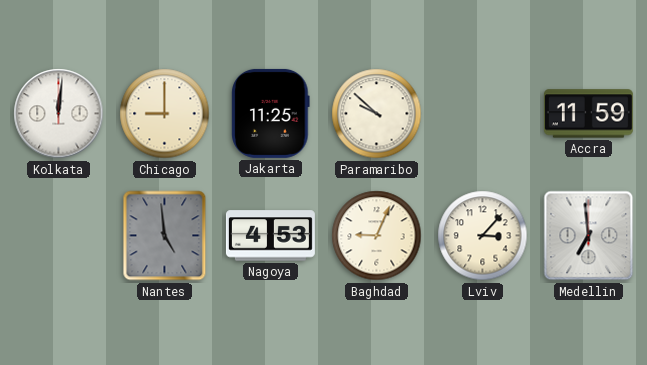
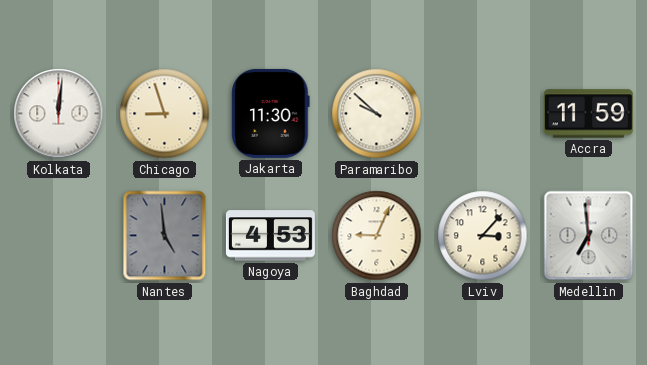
Chicago: 9:00 -> 8:57 (165, 114)
Jakarta: 11:25 -> 11:30 (271, 113)
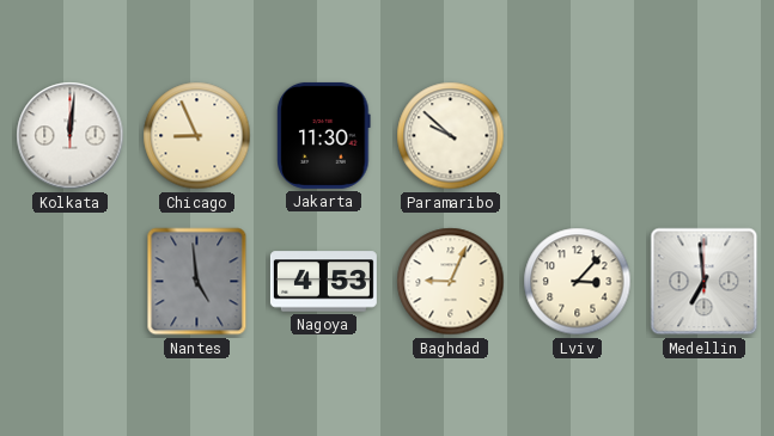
Chicago: 8:57 -> 8:56 (197, 136)
Accra: 11:59 -> none (588, 114)
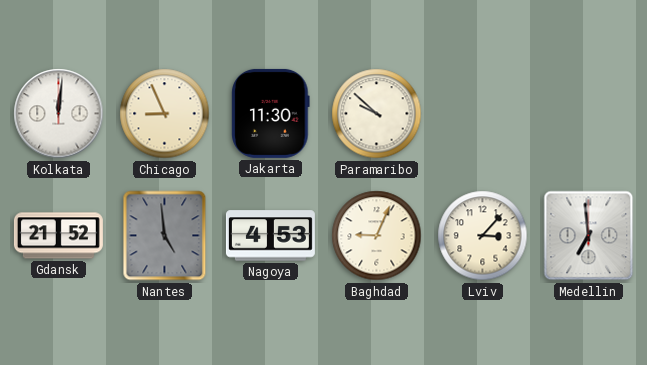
Gdansk: none -> 21:52 (58, 236)
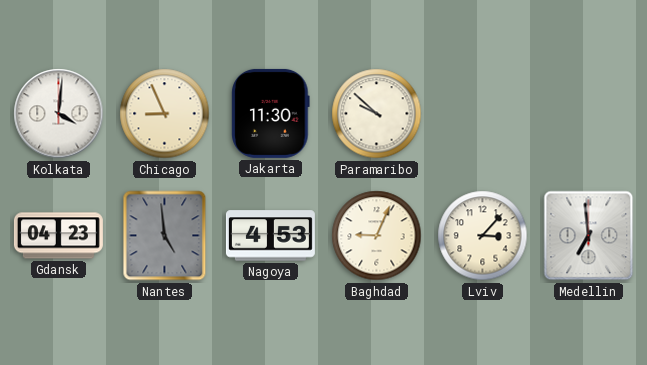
Kolkata: 12:01 -> 4:01 (59, 114)
Gdansk: 21:52 -> 04:23 (58, 236)
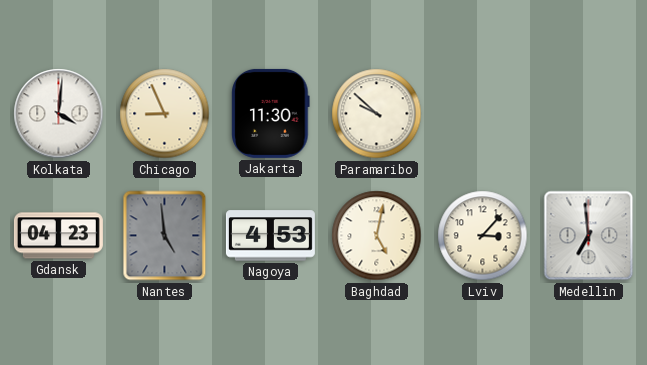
Baghdad: 9:04 -> 5:02 (377, 236)
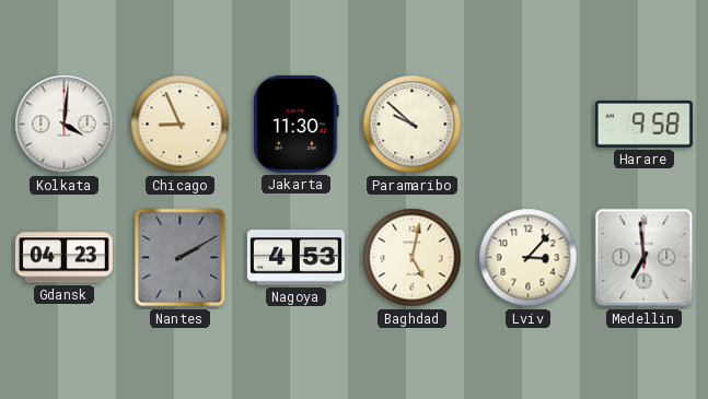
Harare: none -> 9:58 (643, 124)
Nantes: 4:59 -> 2:10 (181, 258)
